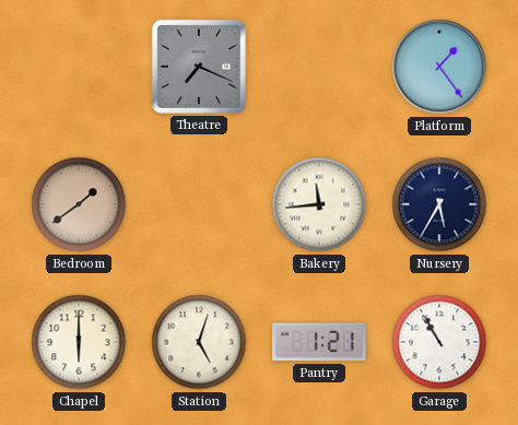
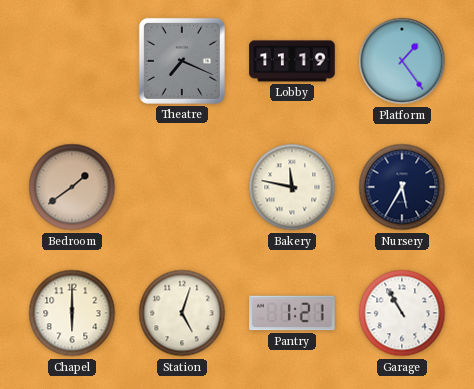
Lobby: none -> 11:19 (292, 61)
Bakery: 11:44 -> 11:47 (292, 187)
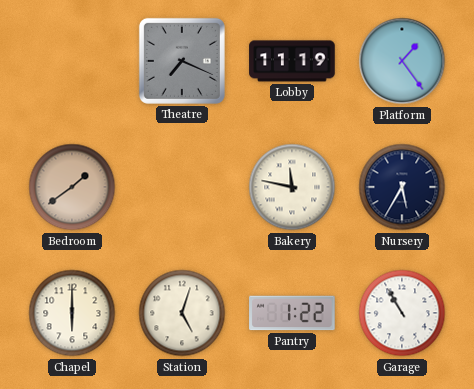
Pantry: 1:21 -> 1:22 (292, 313)
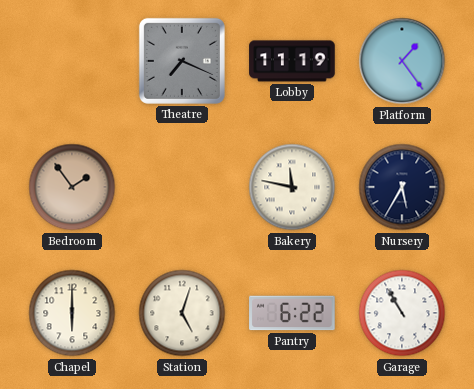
Bedroom: 1:39 -> 1:54 (72, 187)
Pantry: 1:22 -> 6:22 (292, 313)
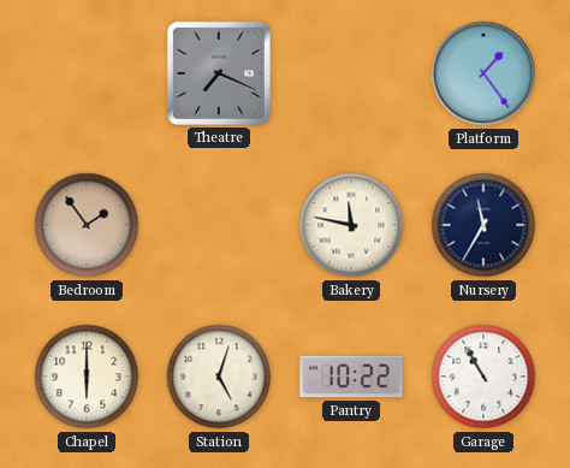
Lobby: 11:19 -> none (292, 61)
Nursery: 5:35 -> 11:35 (483, 225)
Pantry: 6:22 -> 10:22 (351, 377)
